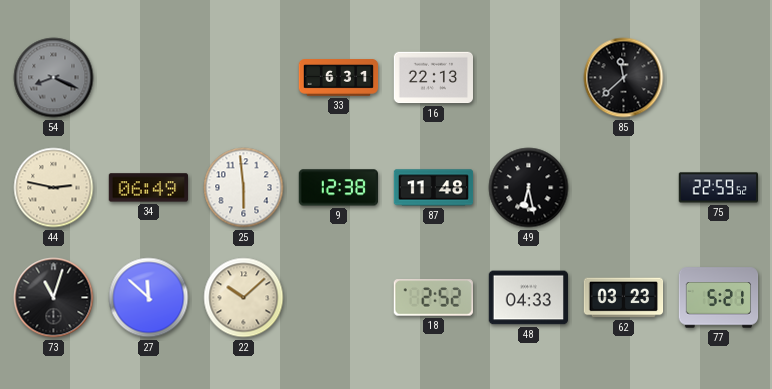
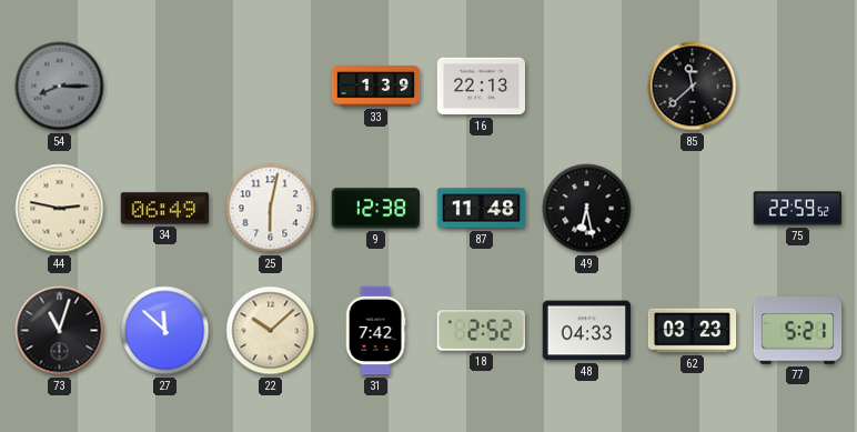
54: 8:19 -> 8:15 (60, 87)
33: 6:31 -> 1:39 (376, 87)
25: 5:59 -> 6:02 (271, 209)
31: none -> 7:42 (375, 331)
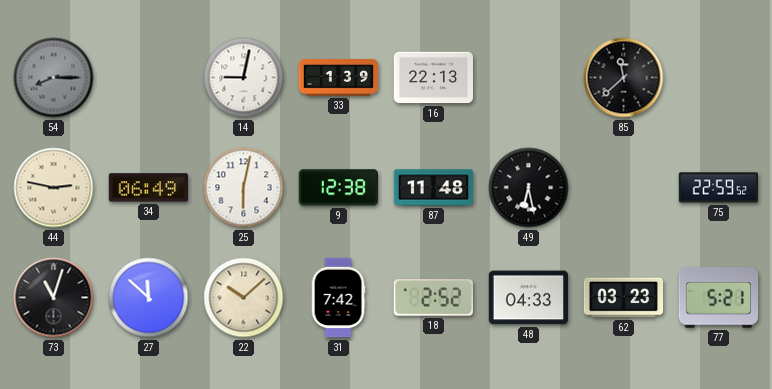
14: none -> 9:02 (244, 78)
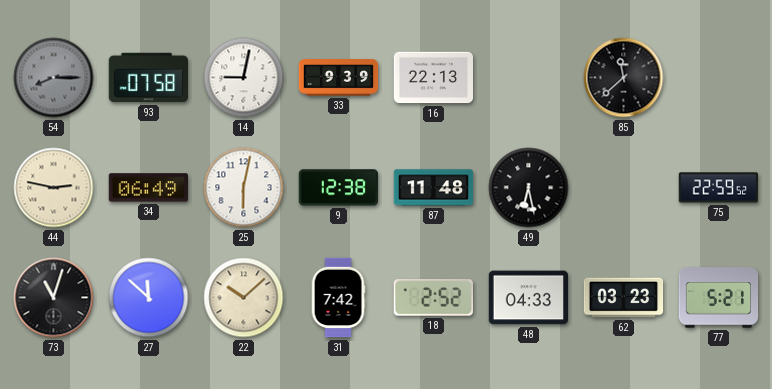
93: none -> 07:58 (148, 78)
33: 1:39 -> 9:39 (339, 78)
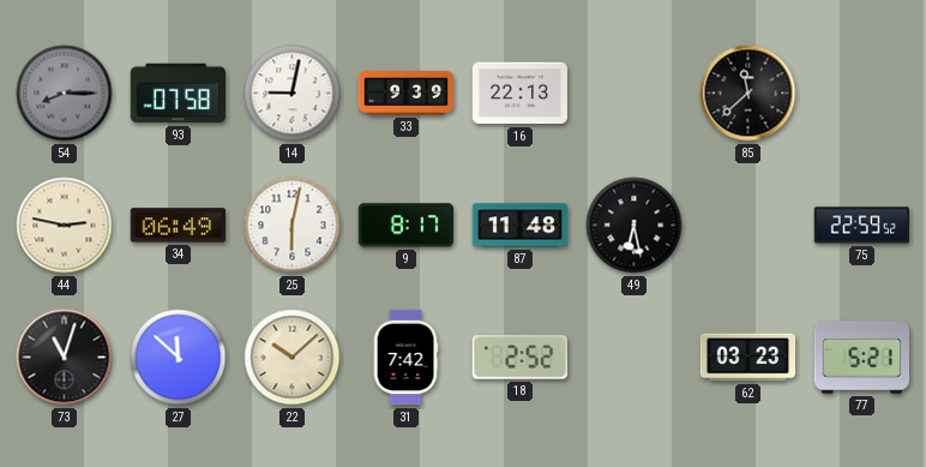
9: 12:38 -> 8:17 (405, 226)
48: 04:33 -> none (528, 298)
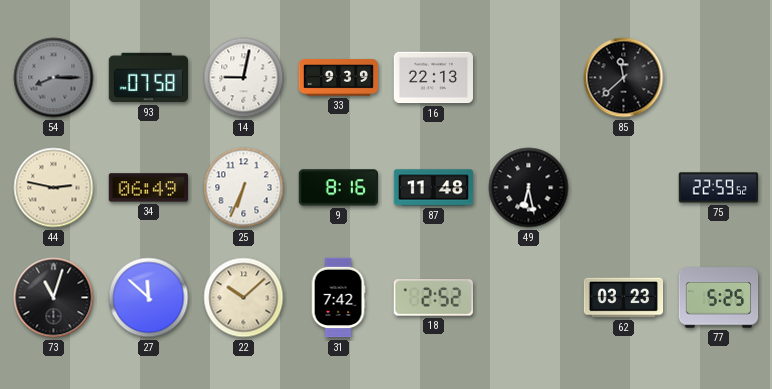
25: 6:02 -> 6:34 (244, 188)
9: 8:17 -> 8:16 (338, 188)
77: 5:21 -> 5:25 (719, 298)
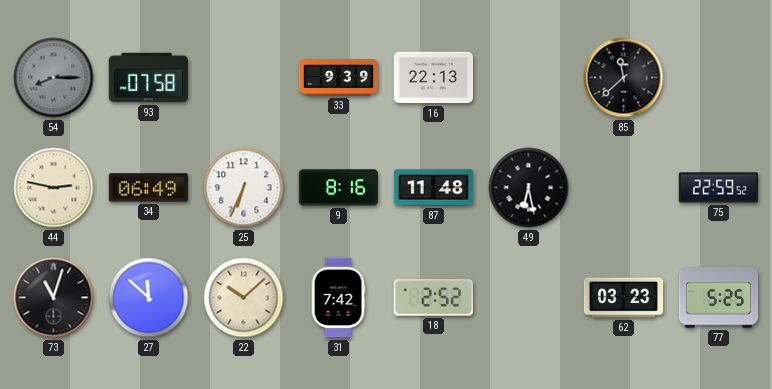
14: 9:02 -> none (244, 78)
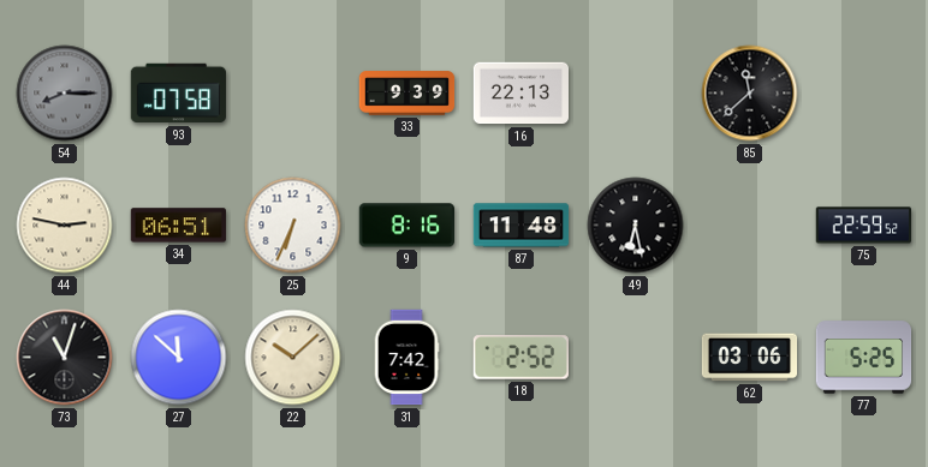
34: 06:49 -> 06:51 (178, 226)
62: 03:23 -> 03:06 (750, 358)
